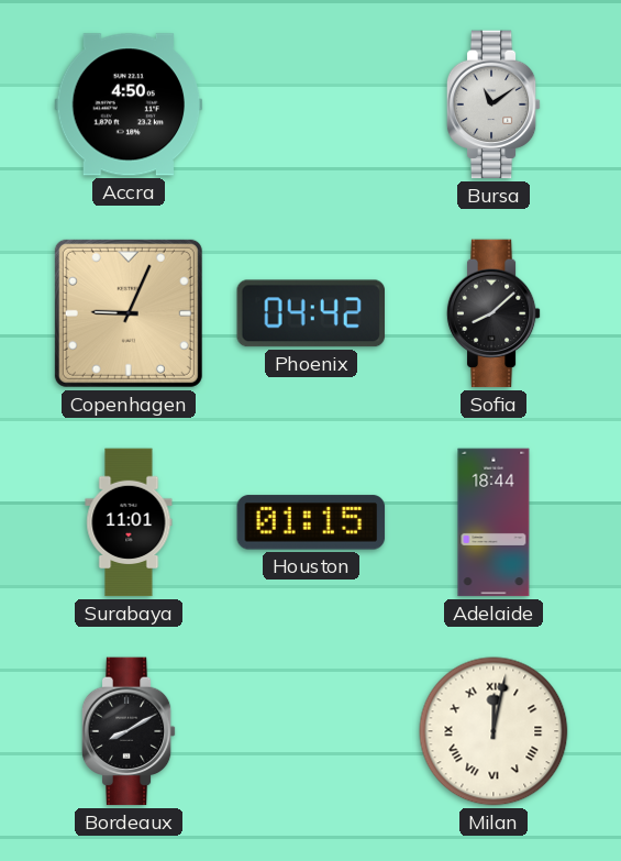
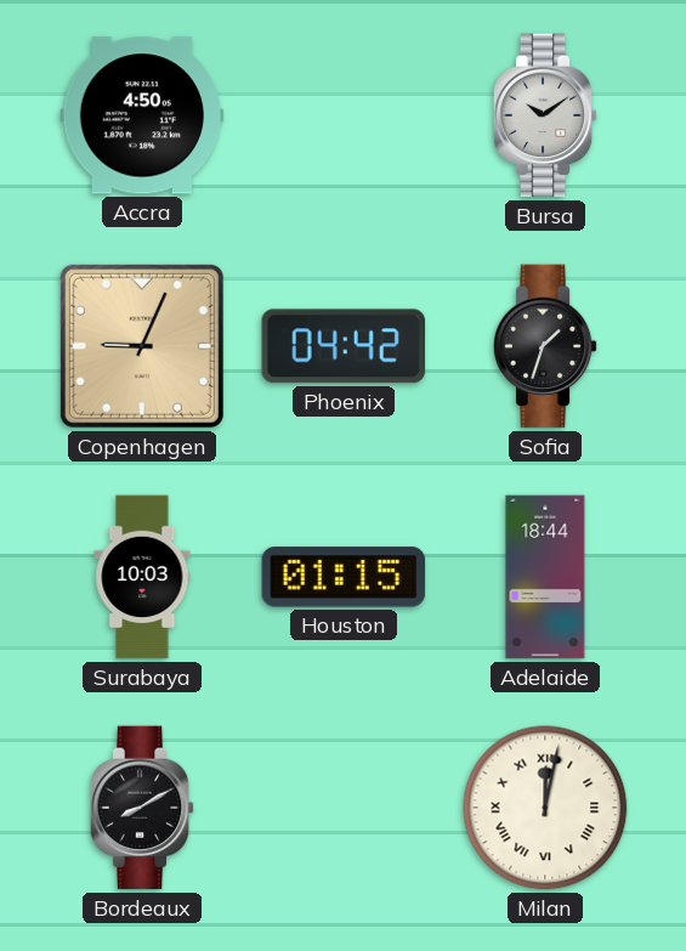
Bursa: 11:09 -> 10:09 (545, 115)
Sofia: 8:08 -> 1:33 (545, 346)
Surabaya: 11:01 -> 10:03 (142, 577)
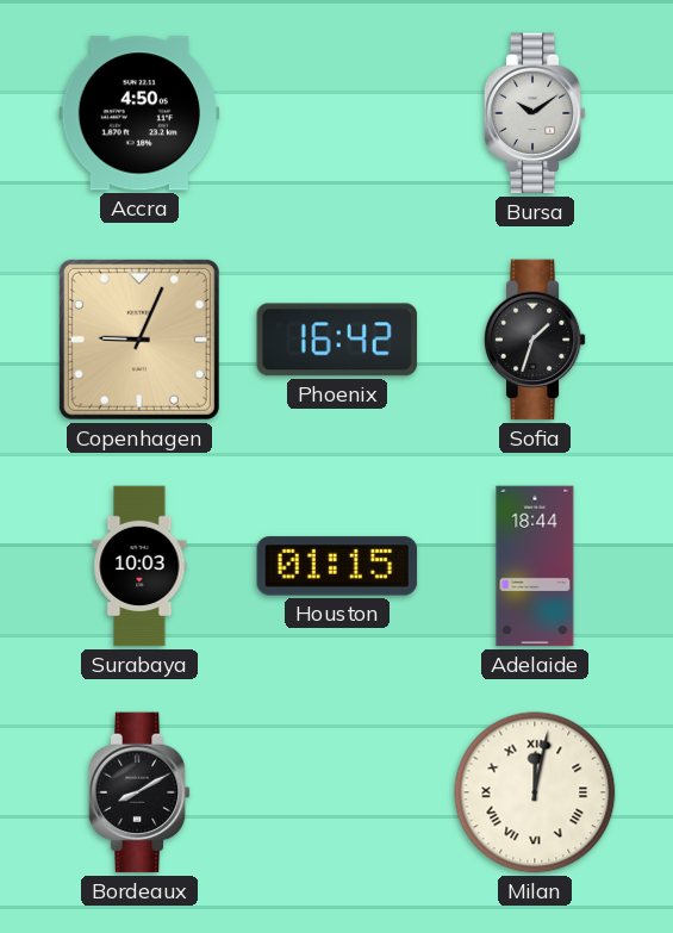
Phoenix: 04:42 -> 16:42 (336, 340)
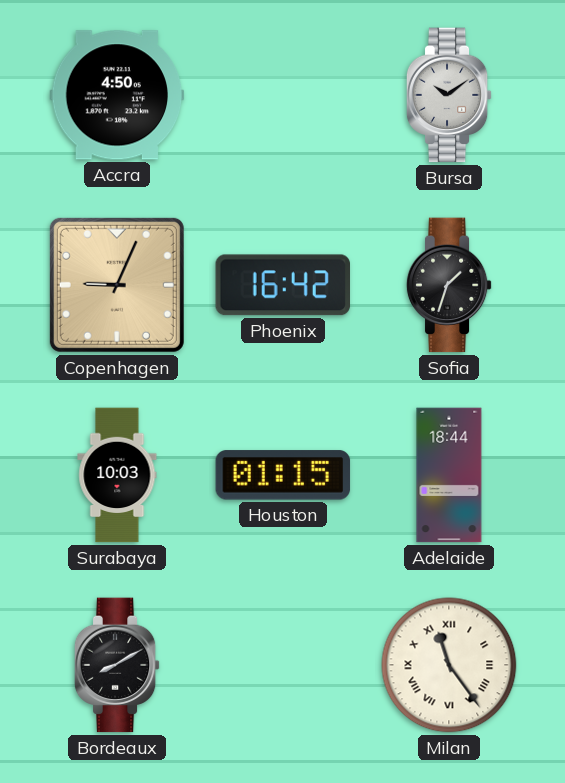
Milan: 12:02 -> 11:24 (449, 665)
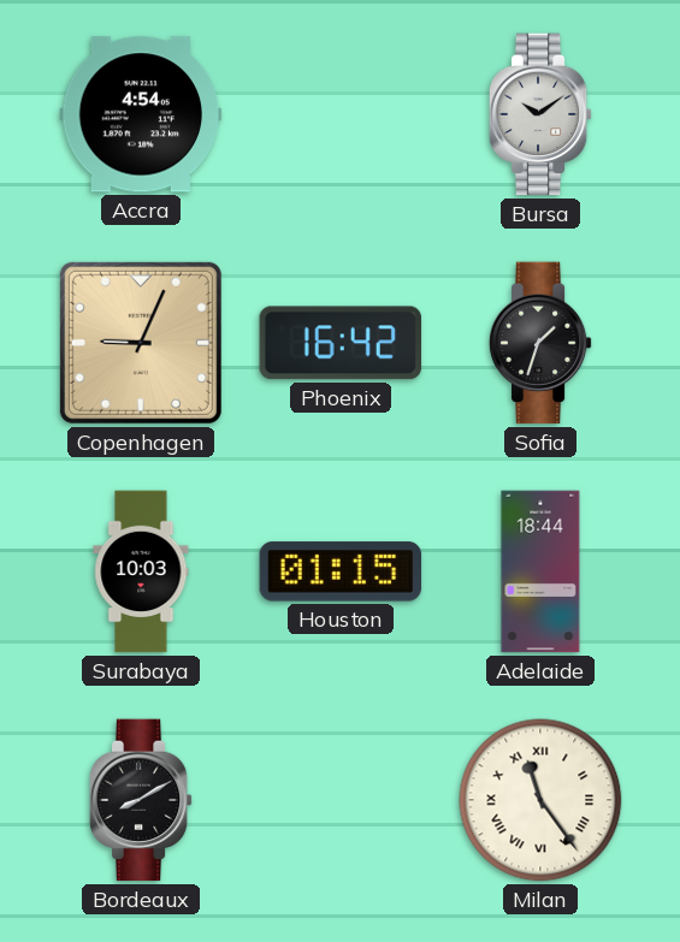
Accra: 4:50 -> 4:54 (141, 114)
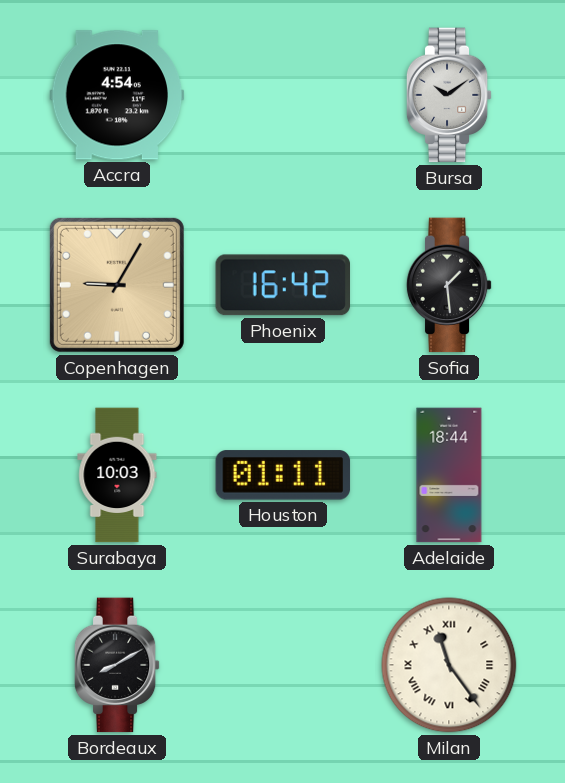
Copenhagen: 9:04 -> 9:05 (117, 285)
Sofia: 1:33 -> 1:29 (449, 285)
Houston: 01:15 -> 01:11 (283, 475)
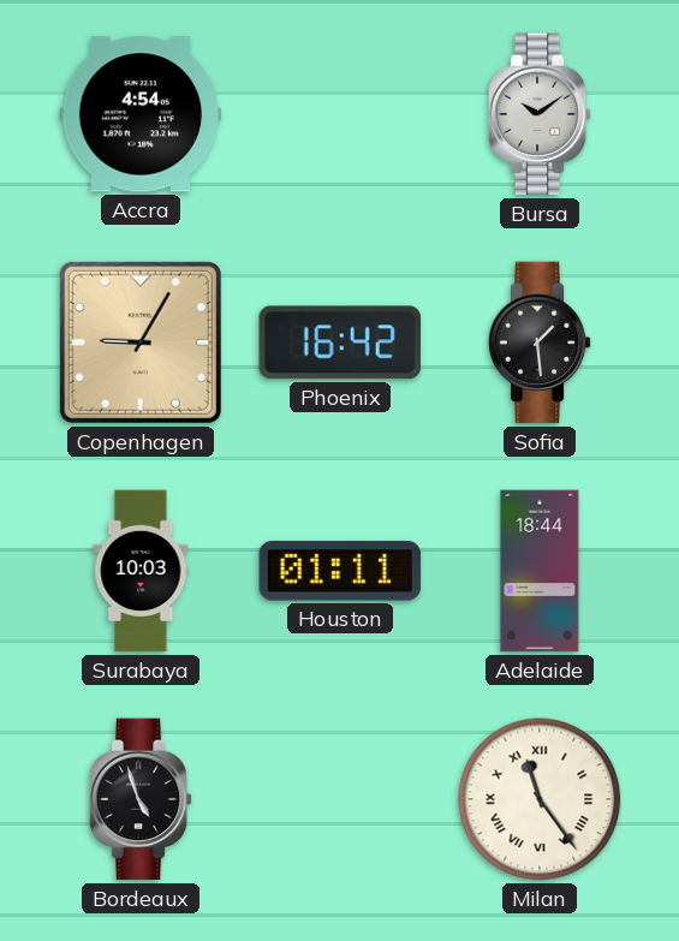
Bordeaux: 8:10 -> 4:57 (141, 799)
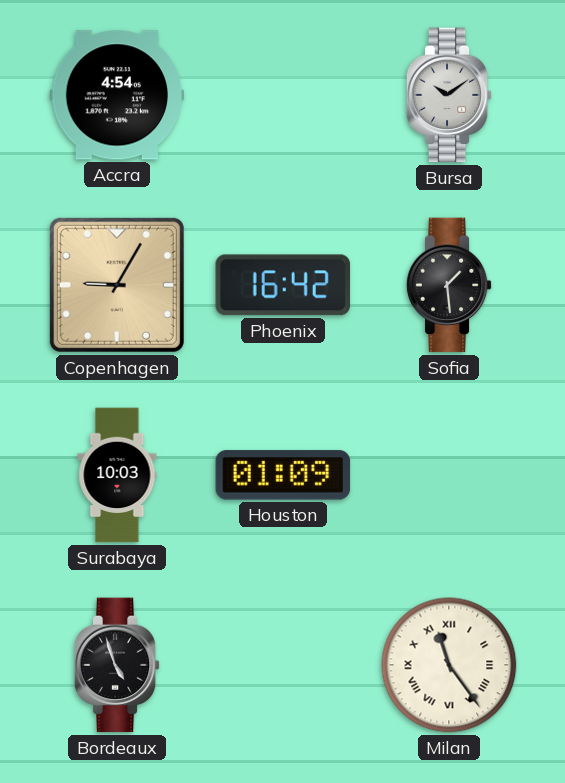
Houston: 01:11 -> 01:09 (283, 475)
Adelaide: 18:44 -> none (540, 571)
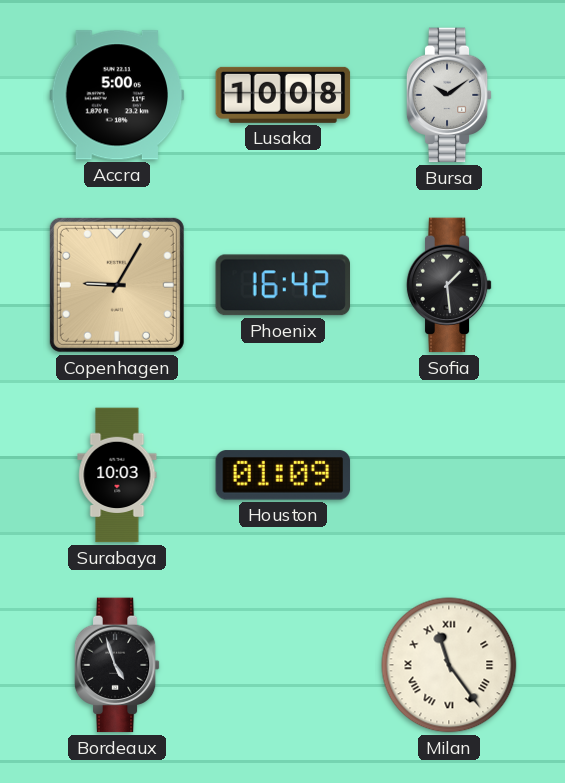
Accra: 4:54 -> 5:00 (117, 95)
Lusaka: none -> 10:08 (283, 95)
